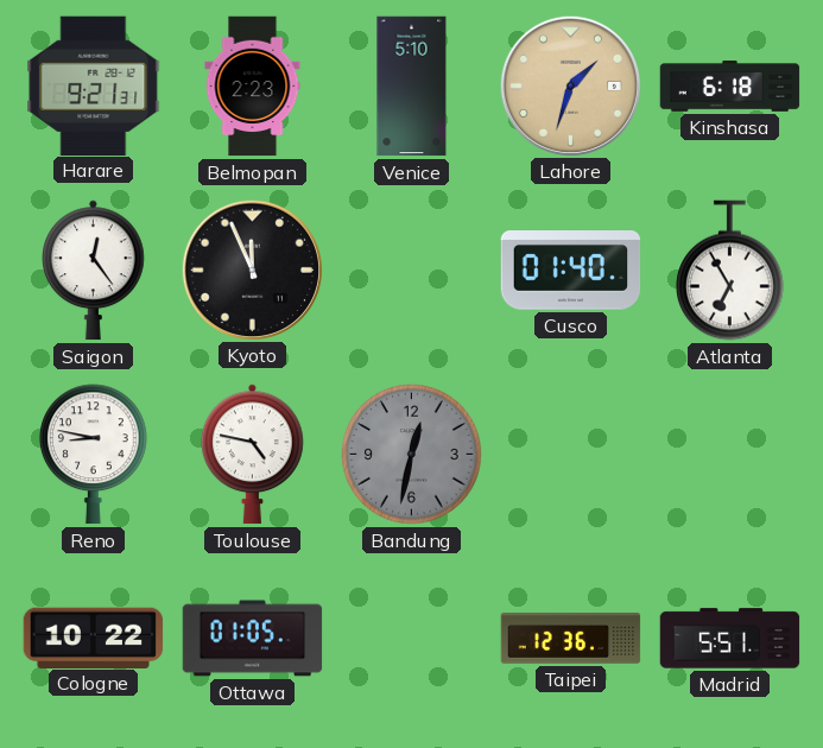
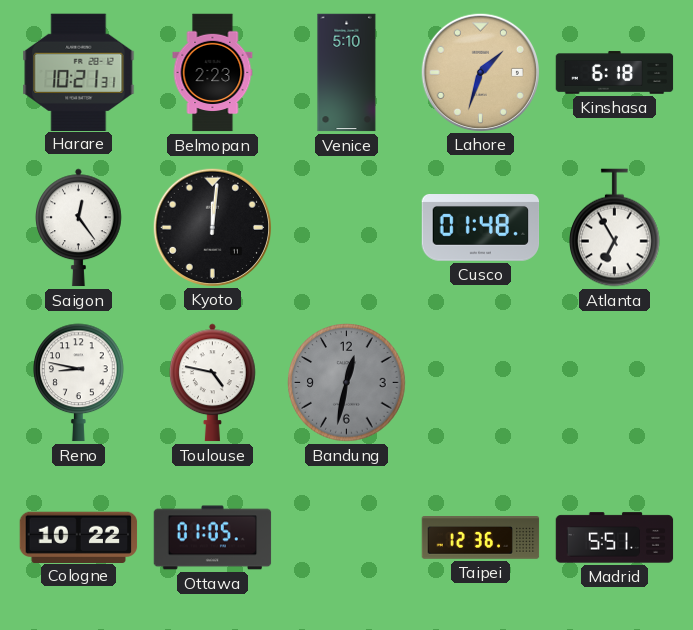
Harare: 9:21 -> 10:21 (79, 72)
Kyoto: 11:56 -> 12:01 (212, 227)
Cusco: 01:40 -> 01:48 (481, 228)
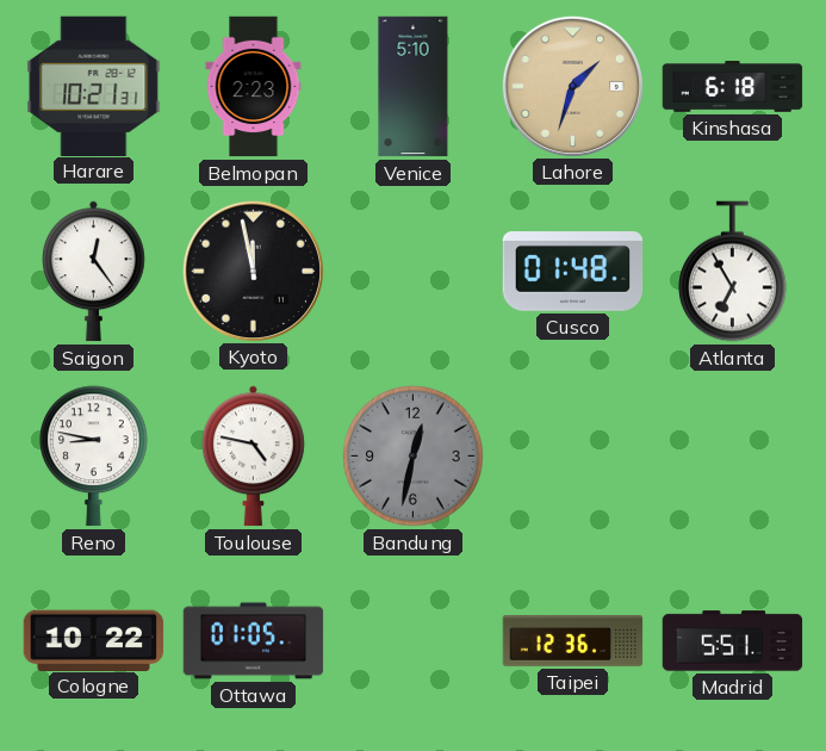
Kyoto: 12:01 -> 11:58 (253, 271)
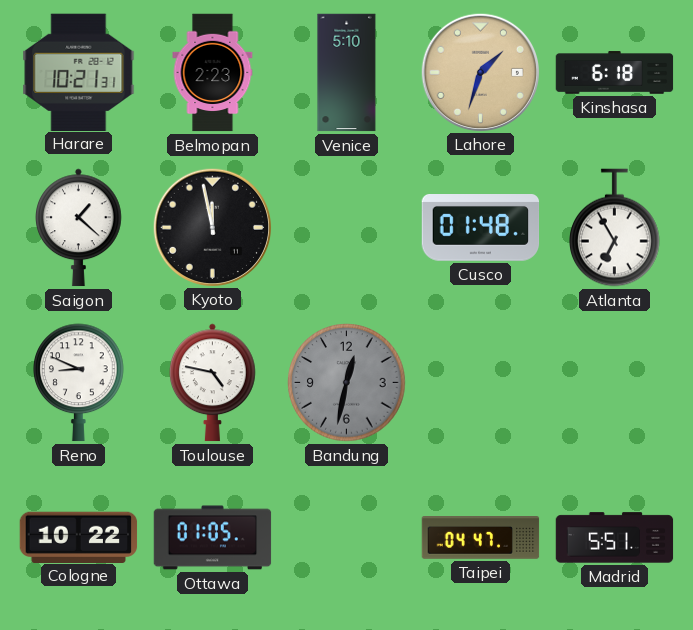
Saigon: 12:24 -> 1:22 (79, 228)
Reno: 8:47 -> 8:49 (79, 383)
Taipei: 12:36 -> 04:47 (481, 538)
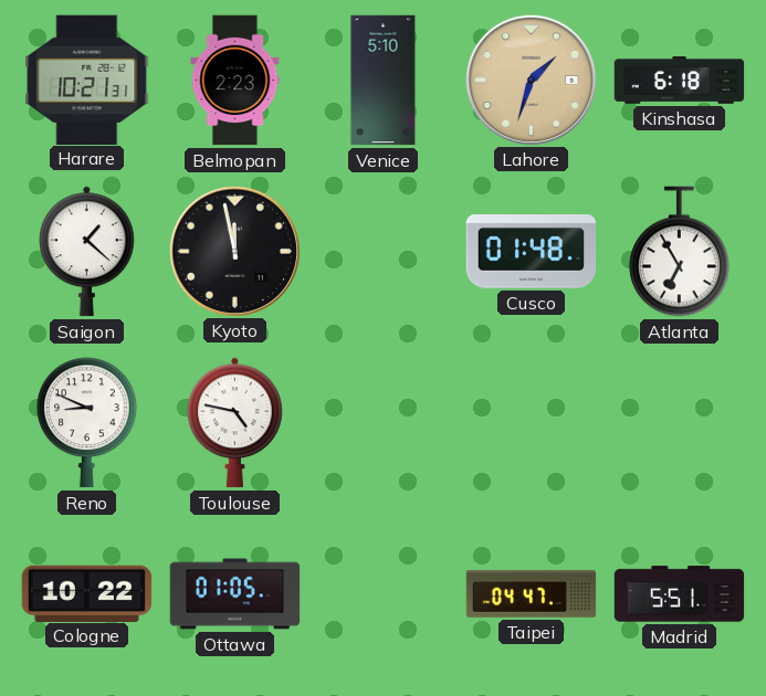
Bandung: 12:32 -> none (347, 383)
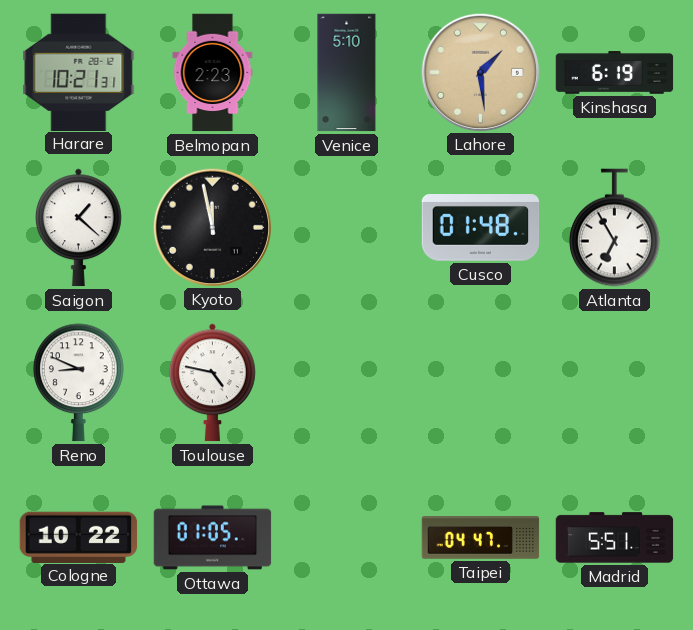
Lahore: 1:33 -> 1:29 (480, 72)
Kinshasa: 6:18 -> 6:19 (615, 73)
